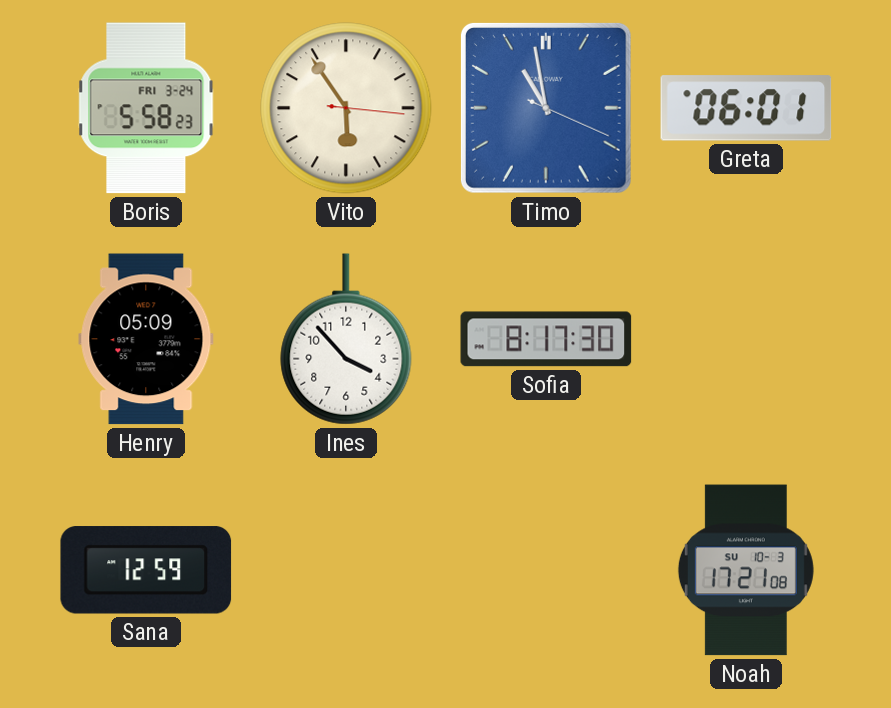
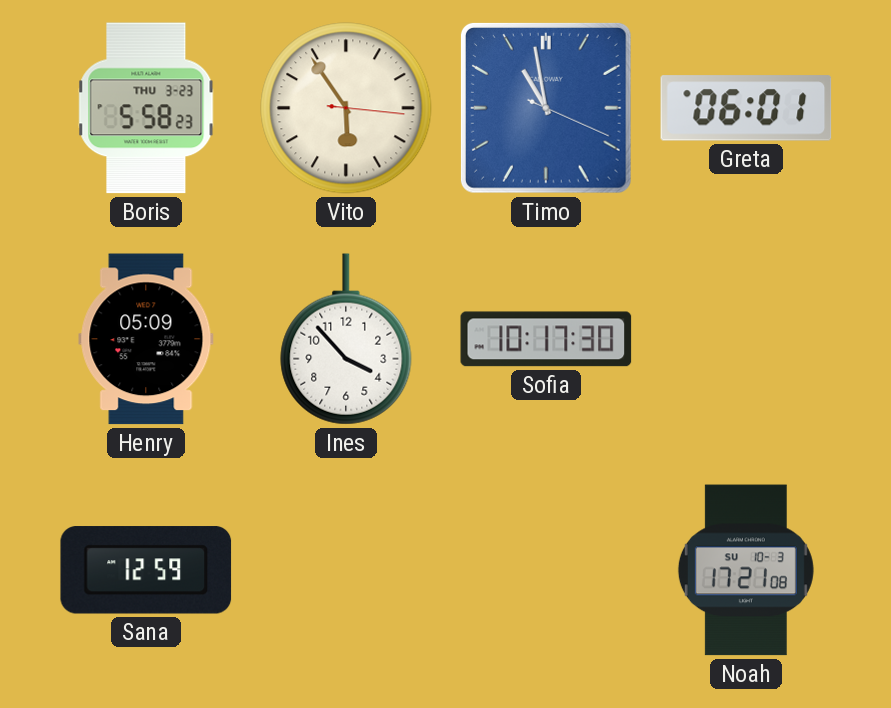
Boris date: FRI 3-24 -> THU 3-23 (146, 108)
Sofia: 8:17 -> 10:17 (546, 339)
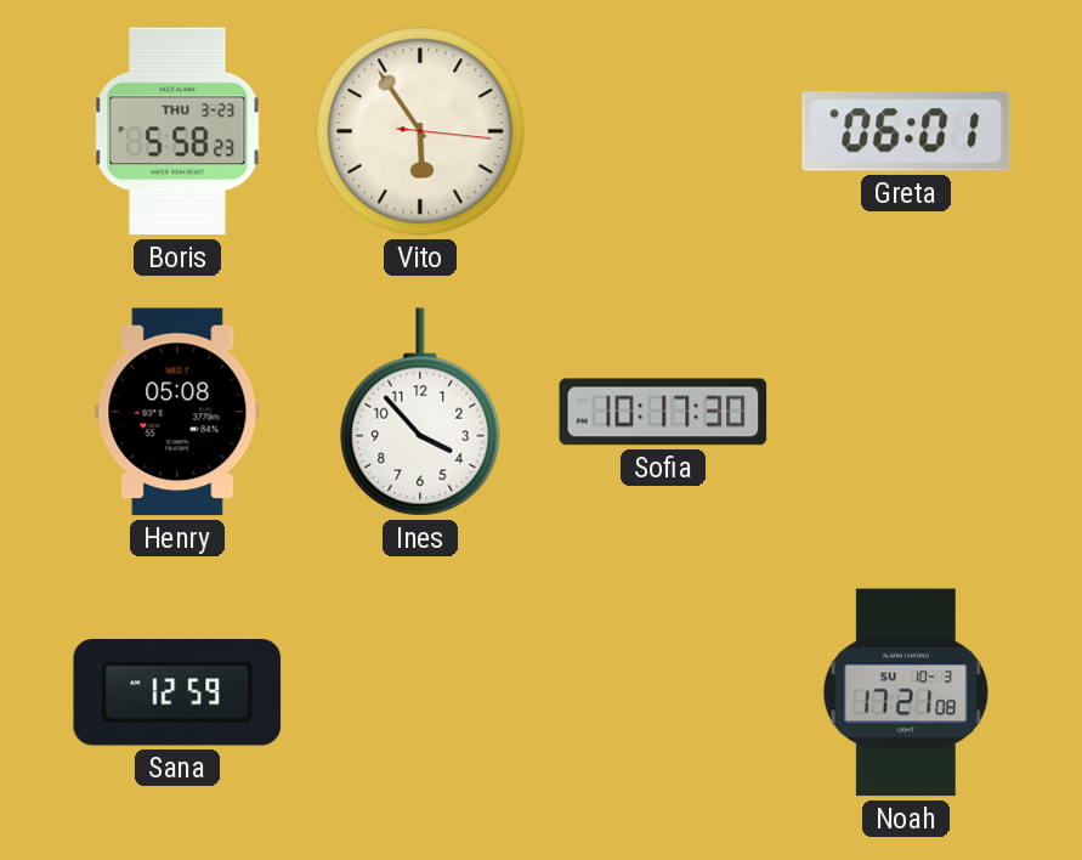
Timo: 10:58 -> none (546, 108)
Henry: 05:09 -> 05:08 (177, 412)
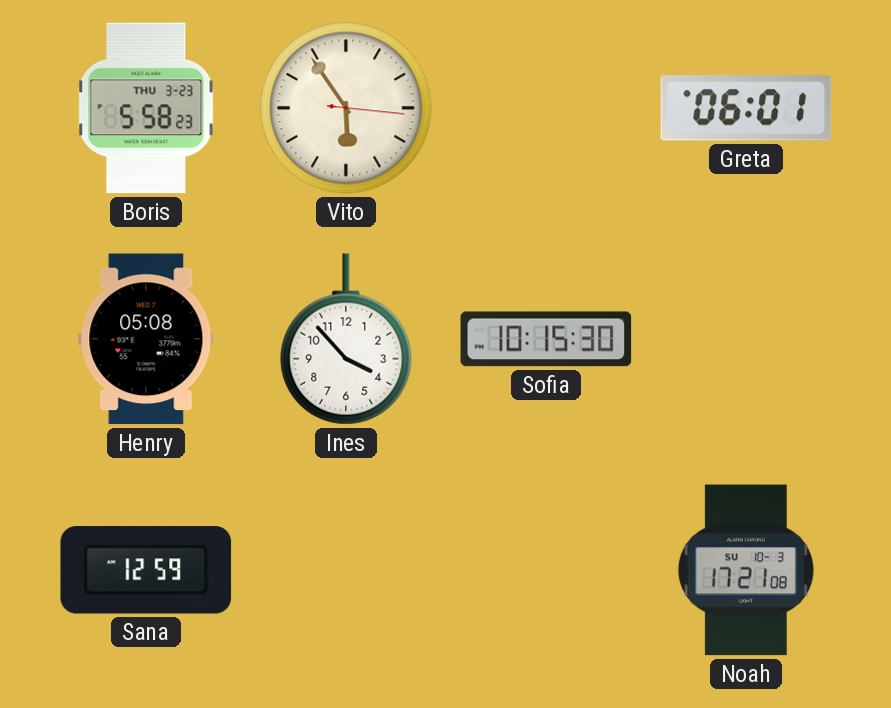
Sofia: 10:17 -> 10:15 (546, 339)
